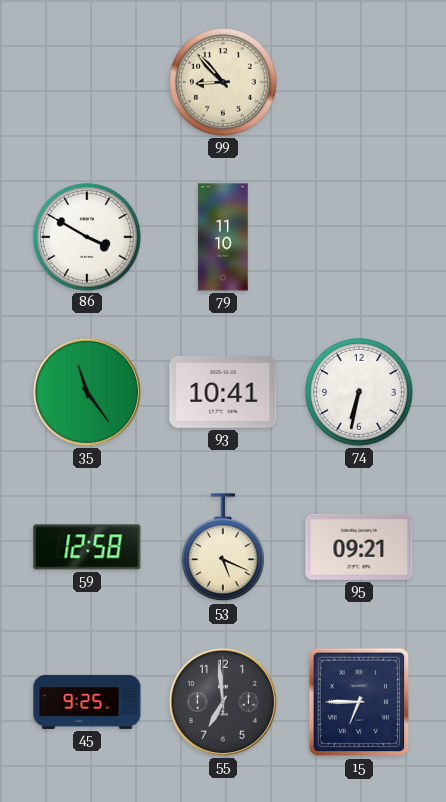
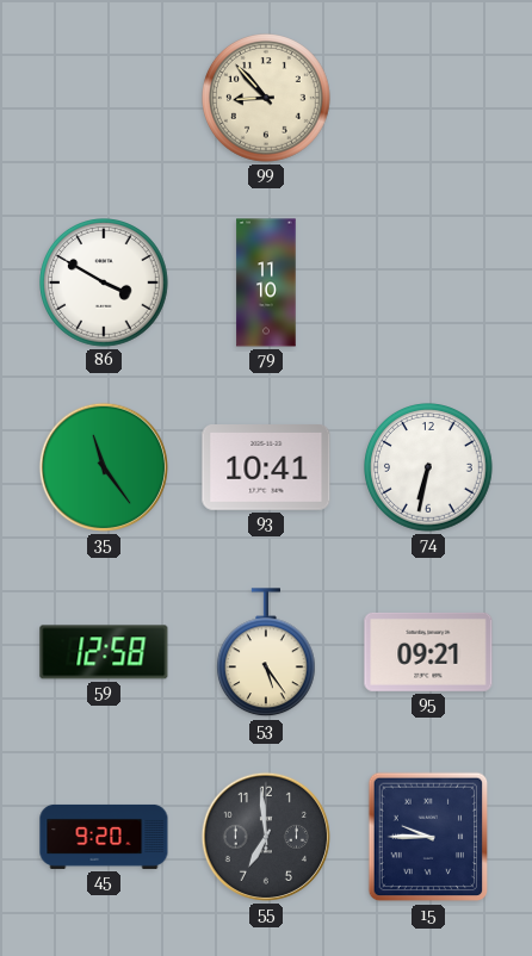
53: 5:19 -> 5:24 (266, 653)
45: 9:25 -> 9:20 (104, 837)
15: 6:45 -> 9:45 (428, 837)
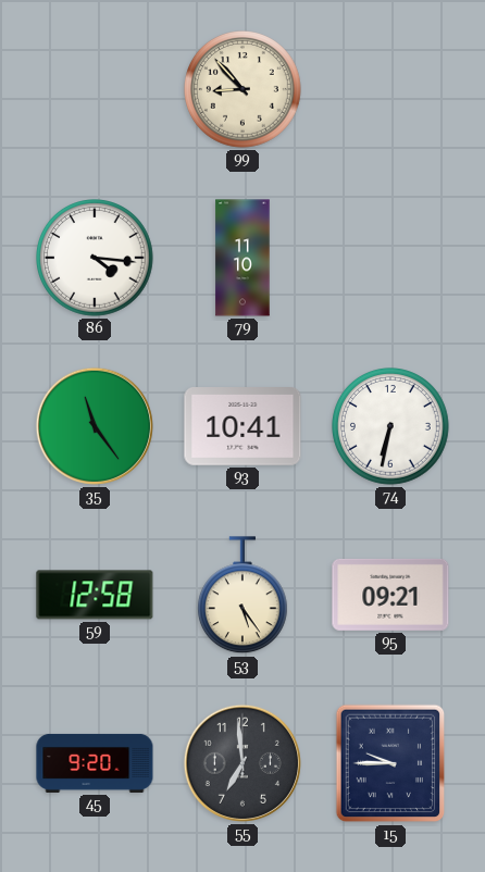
86: 3:50 -> 4:16 (96, 259)
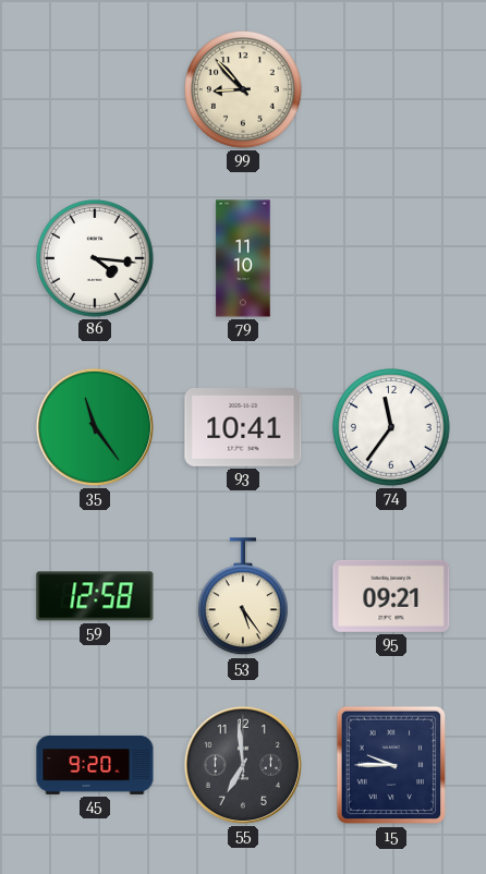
74: 6:32 -> 11:36 (392, 428)
